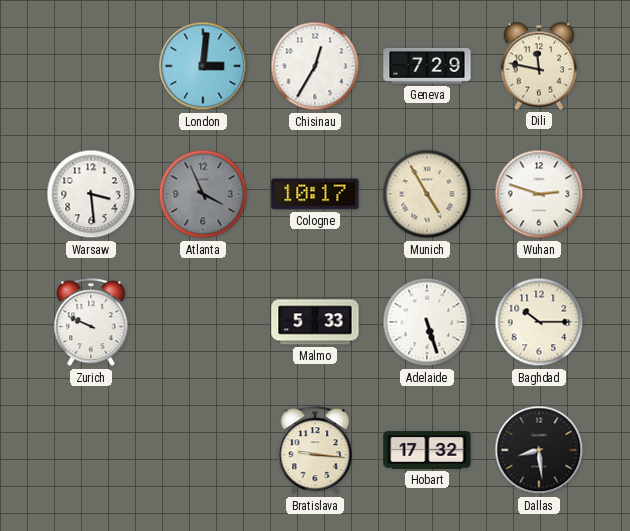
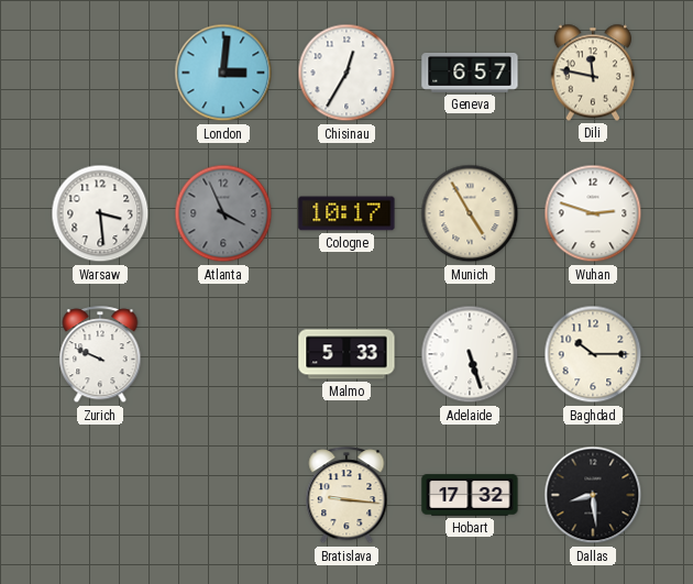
Geneva: 7:29 -> 6:57 (470, 74)
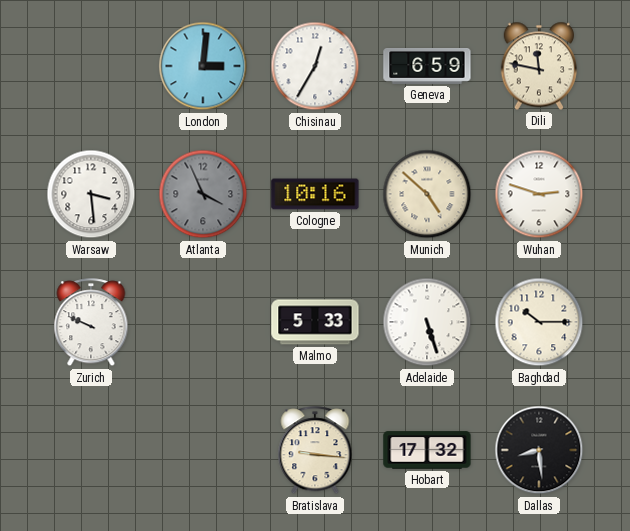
Geneva: 6:57 -> 6:59 (427, 67)
Cologne: 10:17 -> 10:16 (315, 194)
Munich: 4:55 -> 4:52 (427, 194)
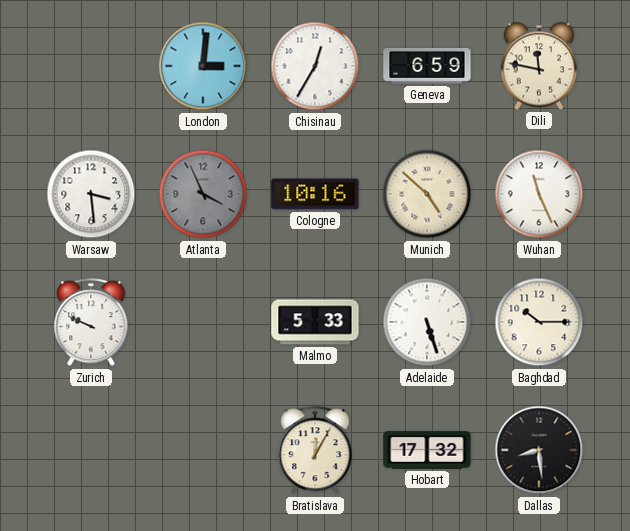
Wuhan: 2:48 -> 11:26 (539, 194)
Bratislava: 9:16 -> 12:05 (315, 451)
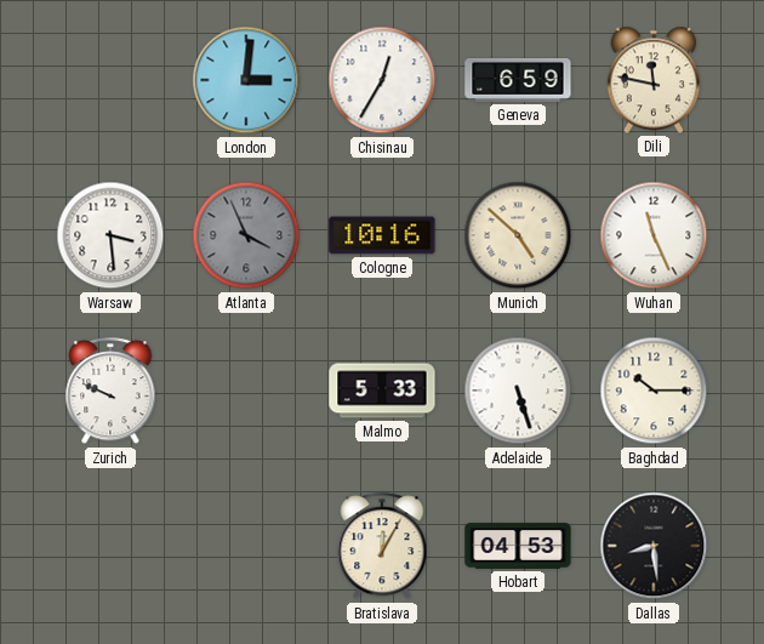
Hobart: 17:32 -> 04:53 (518, 546)
